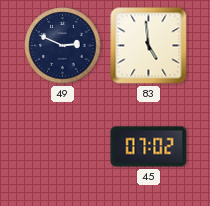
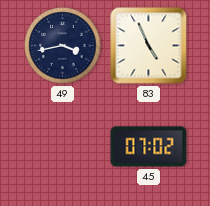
49: 2:49 -> 3:43 (63, 46)
83: 4:59 -> 4:56 (149, 46)
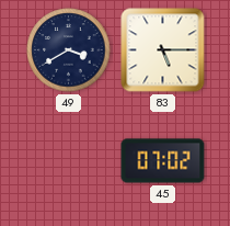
49: 3:43 -> 3:40 (69, 50)
83: 4:56 -> 5:15 (163, 50)
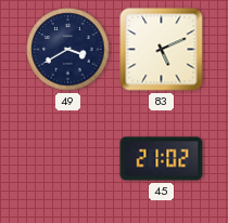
83: 5:15 -> 5:11 (162, 50)
45: 07:02 -> 21:02 (162, 159)
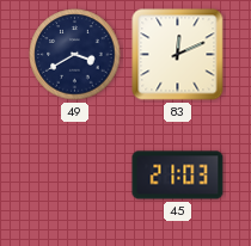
83: 5:11 -> 12:11 (178, 55)
45: 21:02 -> 21:03 (178, 176)
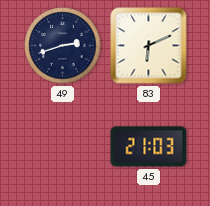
49: 3:40 -> 2:42 (63, 46)
83: 12:11 -> 6:11 (149, 46)
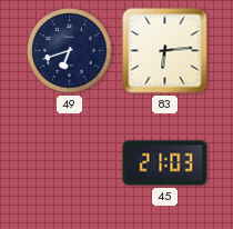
49: 2:42 -> 6:42 (70, 51)
83: 6:11 -> 6:14 (165, 51)
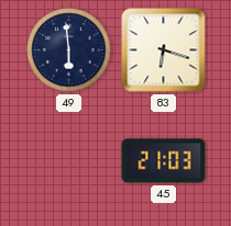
49: 6:42 -> 5:59 (69, 50)
83: 6:14 -> 6:18 (164, 50)
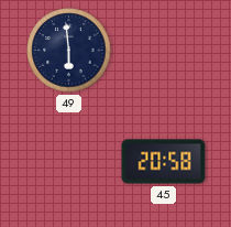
83: 6:18 -> none (164, 50)
45: 21:03 -> 20:58 (164, 162)
